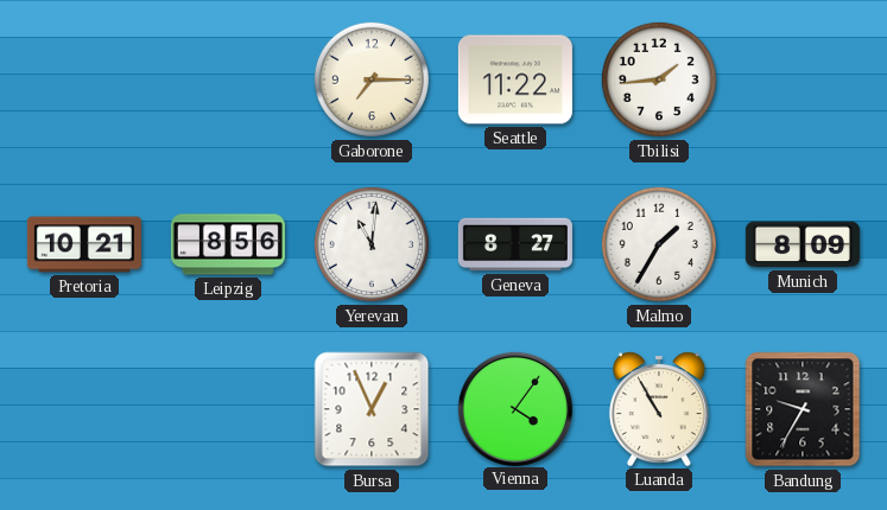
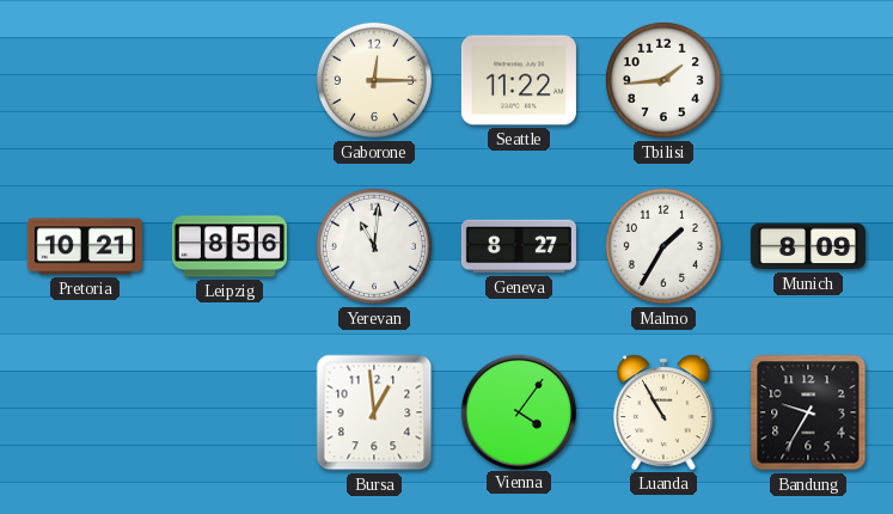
Gaborone: 7:15 -> 12:15 (374, 80)
Bursa: 12:56 -> 12:59 (374, 412)
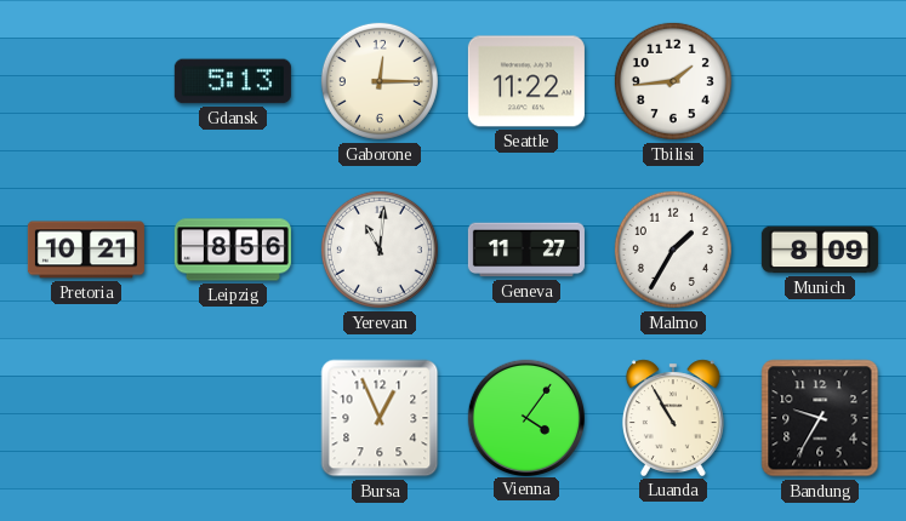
Gdansk: none -> 5:13 (233, 81)
Geneva: 8:27 -> 11:27 (526, 250)
Bursa: 12:59 -> 12:56 (380, 418)
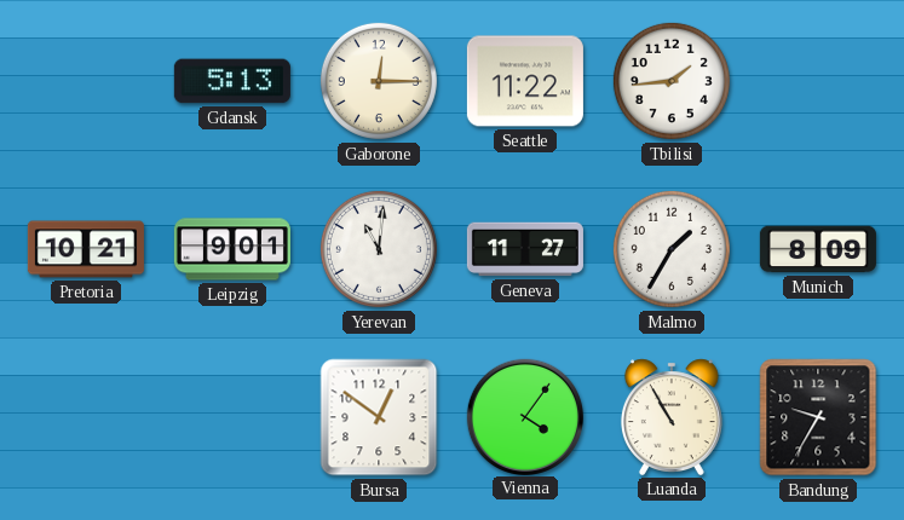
Leipzig: 8:56 -> 9:01 (232, 249)
Bursa: 12:56 -> 12:51 (379, 417)
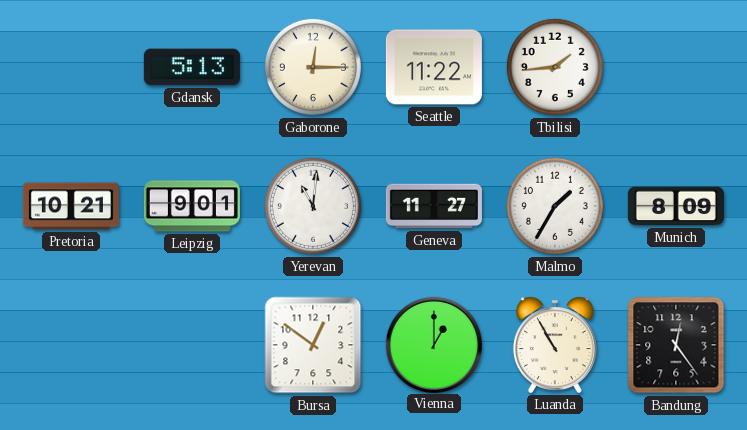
Vienna: 4:06 -> 1:00 (433, 344)
Bandung: 9:35 -> 12:24 (676, 345)
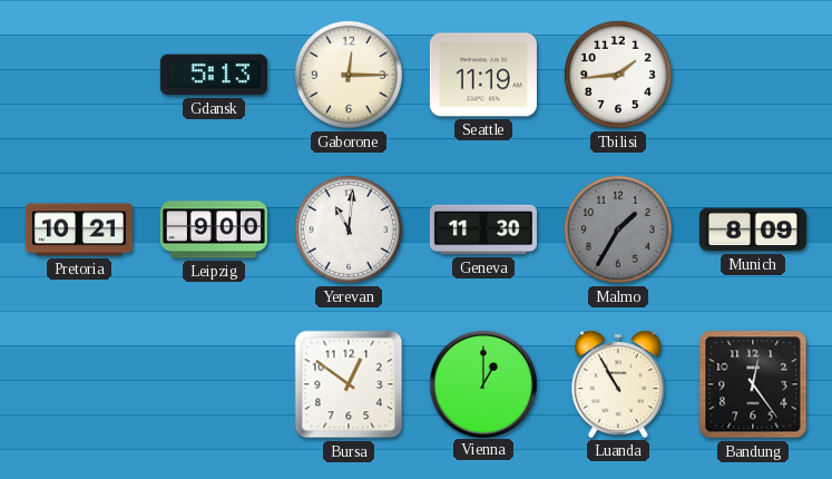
Seattle: 11:22 -> 11:19 (483, 75)
Leipzig: 9:01 -> 9:00 (214, 229)
Geneva: 11:27 -> 11:30 (483, 229)
Malmo dial: white -> grey (618, 229)
